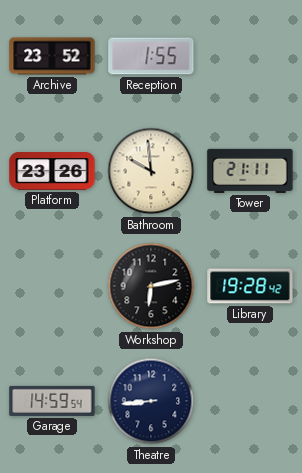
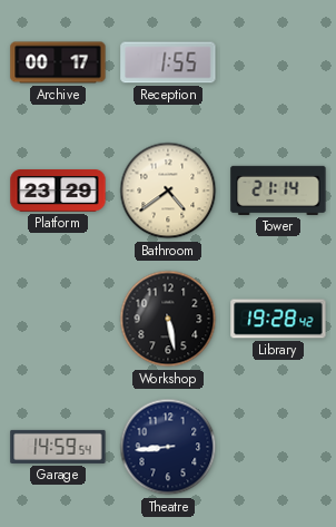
Archive: 23:52 -> 00:17 (58, 62)
Platform: 23:26 -> 23:29 (58, 191)
Bathroom: 9:59 -> 4:39 (168, 191)
Tower: 21:11 -> 21:14 (278, 191)
Workshop: 6:13 -> 5:28 (168, 319)
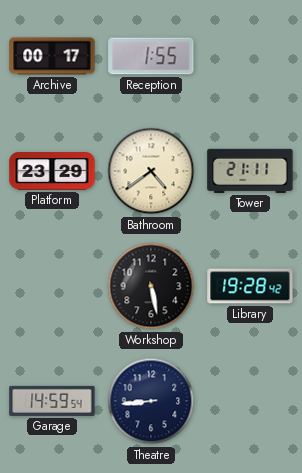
Tower: 21:14 -> 21:11 (250, 171)
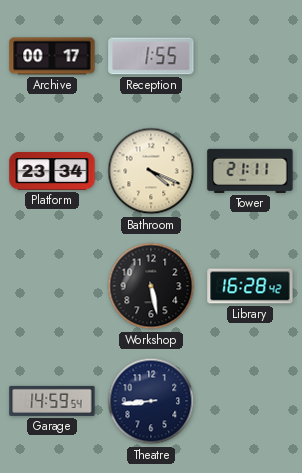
Platform: 23:29 -> 23:34 (52, 171)
Bathroom: 4:39 -> 4:19 (151, 171)
Library: 19:28 -> 16:28 (250, 286)
